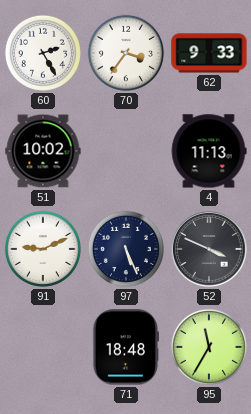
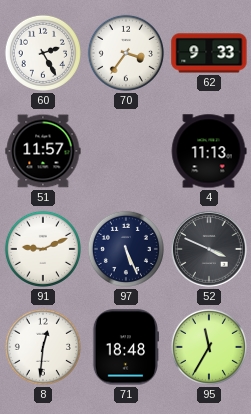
51: 10:02 -> 11:57 (43, 151)
8: none -> 12:31 (43, 347)
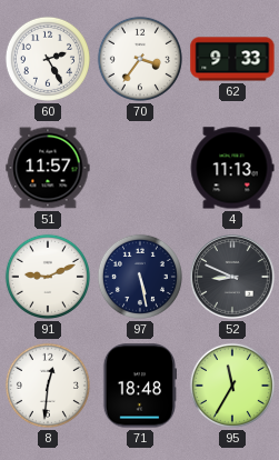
97: 5:26 -> 5:28 (140, 277)
52: 3:49 -> 8:49 (232, 277)
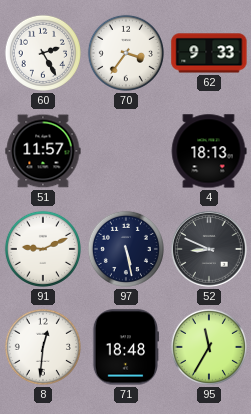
4: 11:13 -> 18:13 (209, 151)
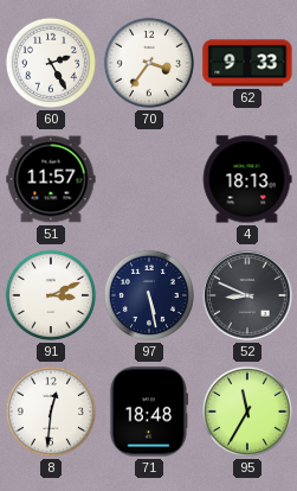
91: 9:11 -> 3:11 (51, 295)
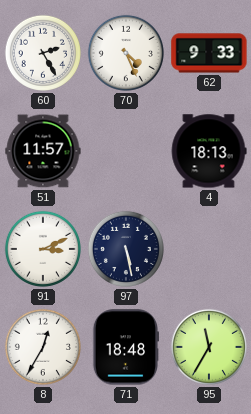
70: 3:36 -> 4:26 (126, 53)
52: 8:49 -> none (247, 295)
8: 12:31 -> 12:35 (43, 347)
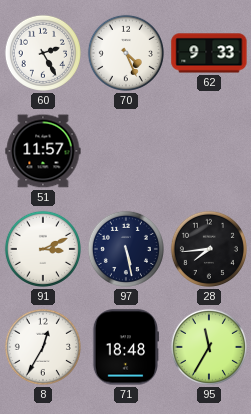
4: 18:13 -> none (209, 151)
28: none -> 7:44 (209, 249)
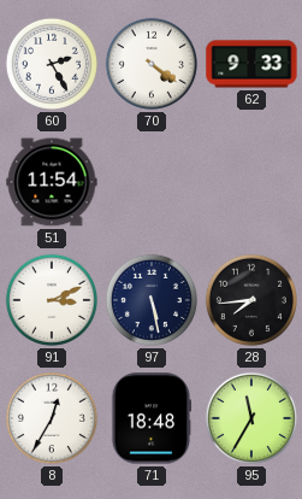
70: 4:26 -> 4:21 (152, 64)
51: 11:57 -> 11:54 (52, 182)
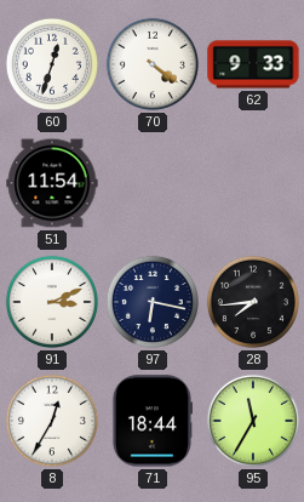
60: 2:25 -> 12:33 (52, 64)
97: 5:28 -> 6:17 (153, 302)
71: 18:48 -> 18:44 (151, 421)
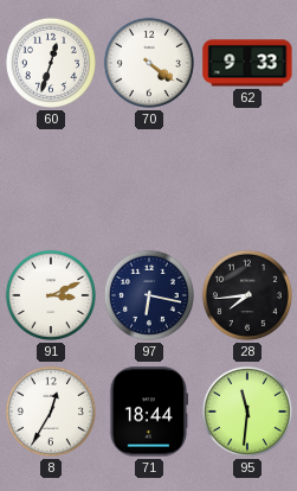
51: 11:54 -> none (52, 183)
95: 11:35 -> 11:31 (247, 412)
